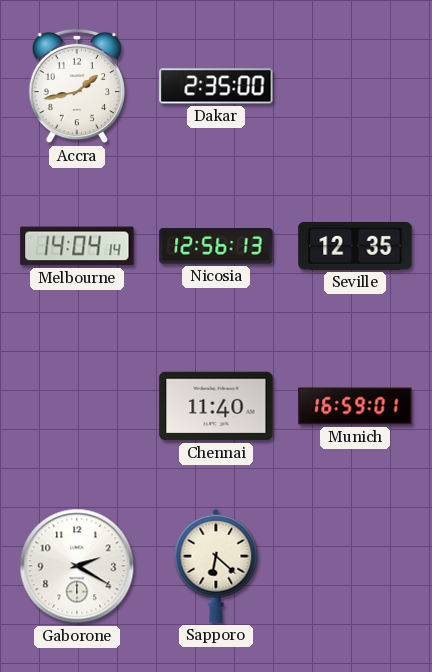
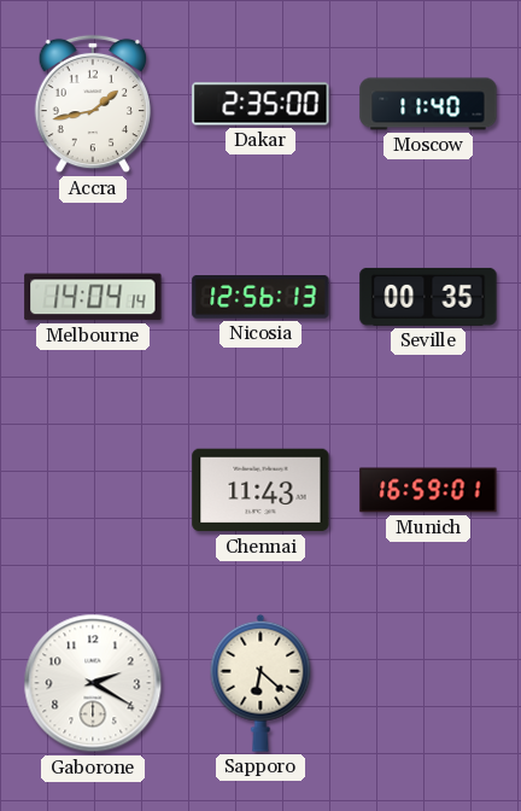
Moscow: none -> 11:40 (428, 104)
Seville: 12:35 -> 00:35 (428, 297)
Chennai: 11:40 -> 11:43 (260, 490)
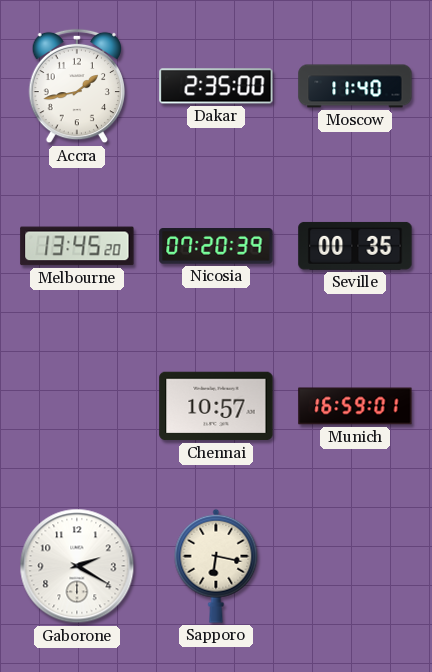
Melbourne: 14:04 -> 13:45 (77, 246)
Nicosia: 12:56 -> 07:20 (216, 246)
Chennai: 11:43 -> 10:57 (216, 406)
Sapporo: 6:22 -> 6:17 (216, 566)
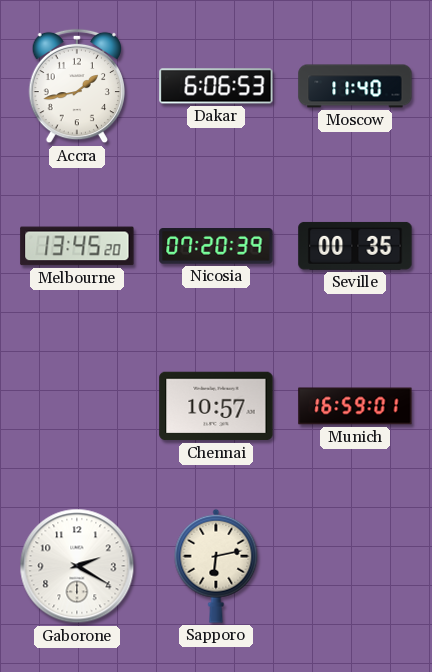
Dakar: 2:35 -> 6:06 (216, 86)
Sapporo: 6:17 -> 6:13 (216, 566)
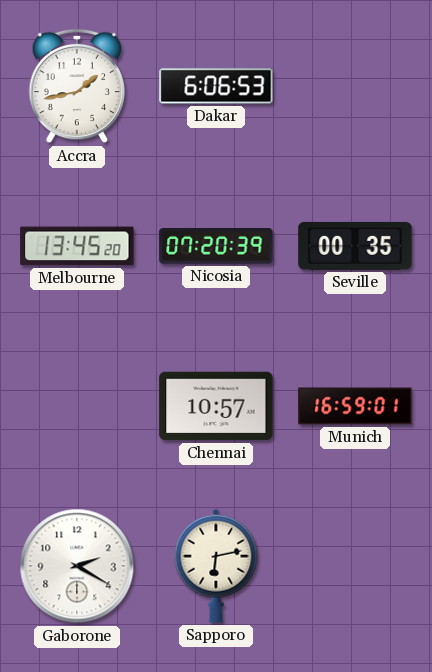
Moscow: 11:40 -> none (355, 86)
